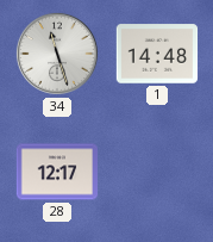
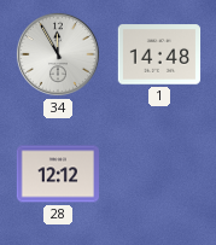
34: 11:27 -> 11:55 (58, 54)
28: 12:17 -> 12:12 (58, 174)
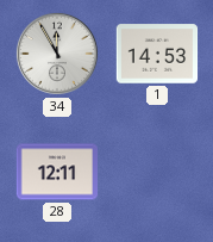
1: 14:48 -> 14:53 (157, 54)
28: 12:12 -> 12:11 (57, 172)
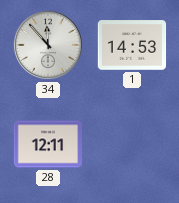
34: 11:55 -> 11:53 (48, 45)
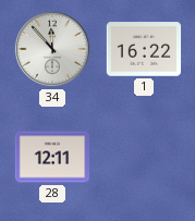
1: 14:53 -> 16:22 (144, 49)
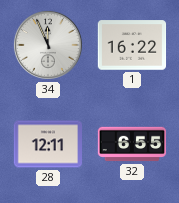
34: 11:53 -> 11:56 (48, 45)
32: none -> 6:55 (132, 144)
